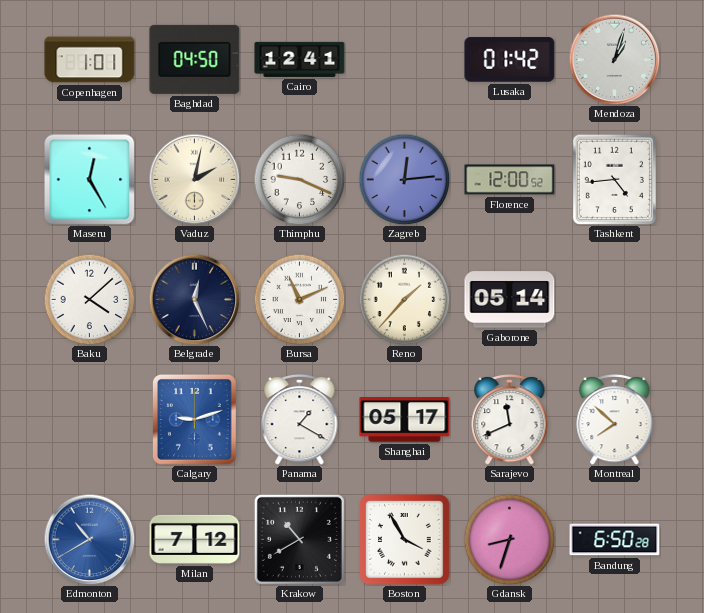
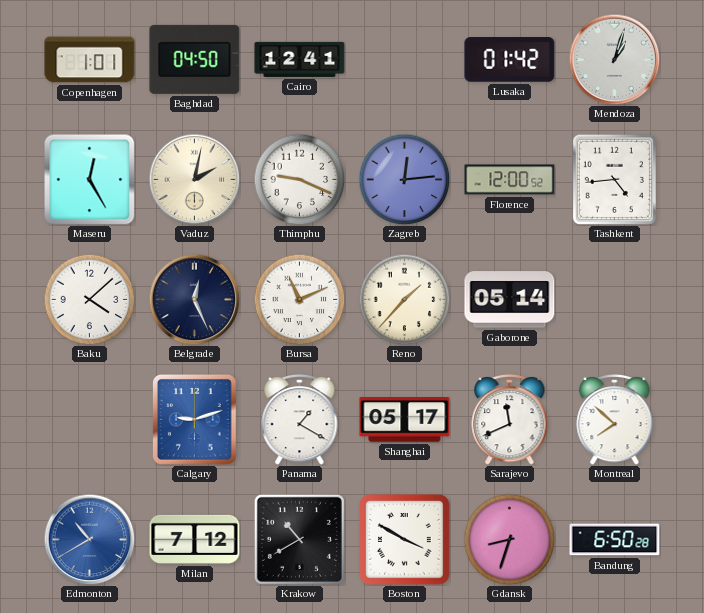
Boston: 3:55 -> 3:50 (405, 540)
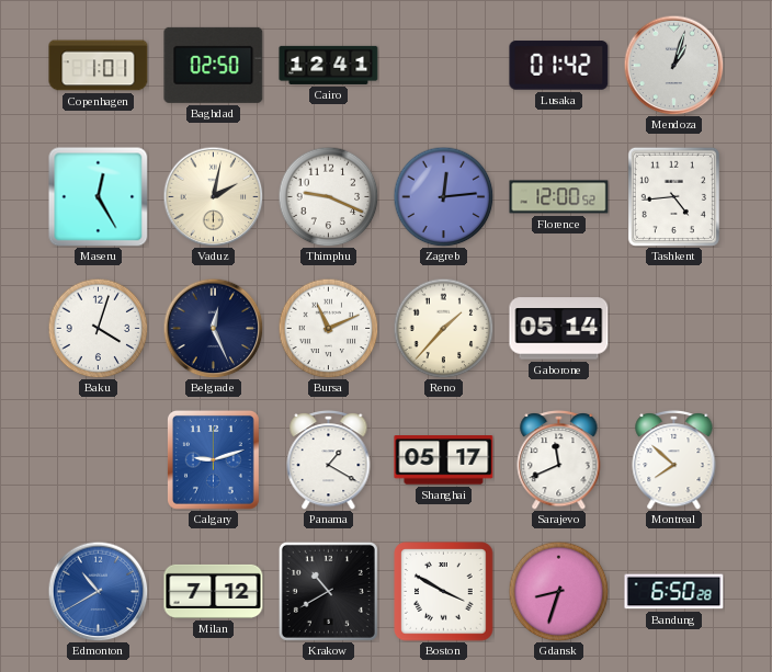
Baghdad: 04:50 -> 02:50 (214, 65)
Baku: 4:08 -> 4:03 (98, 328)
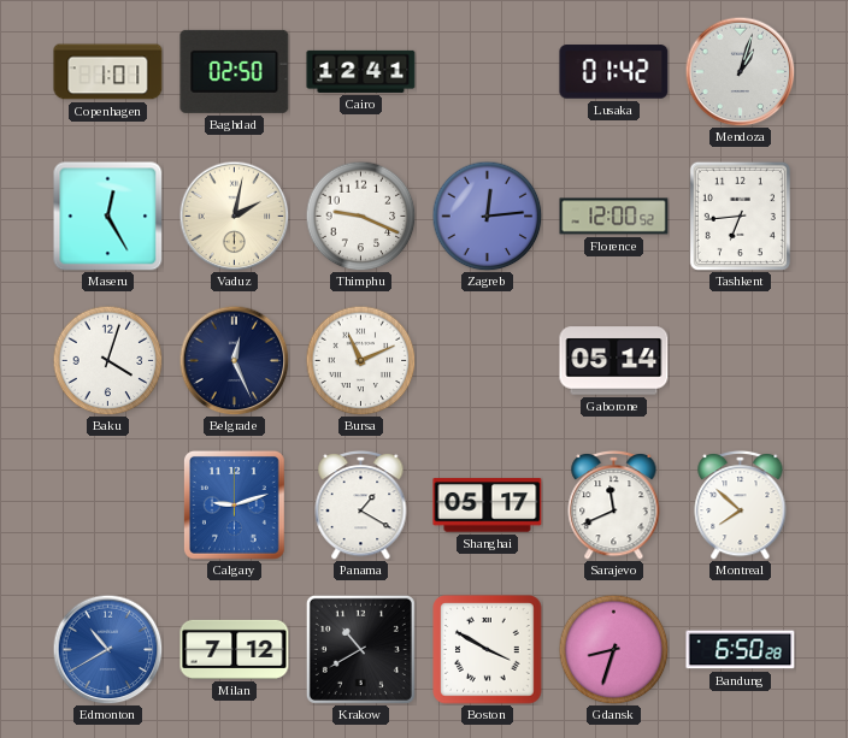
Tashkent: 4:44 -> 6:44 (740, 216)
Reno: 1:37 -> none (443, 328)
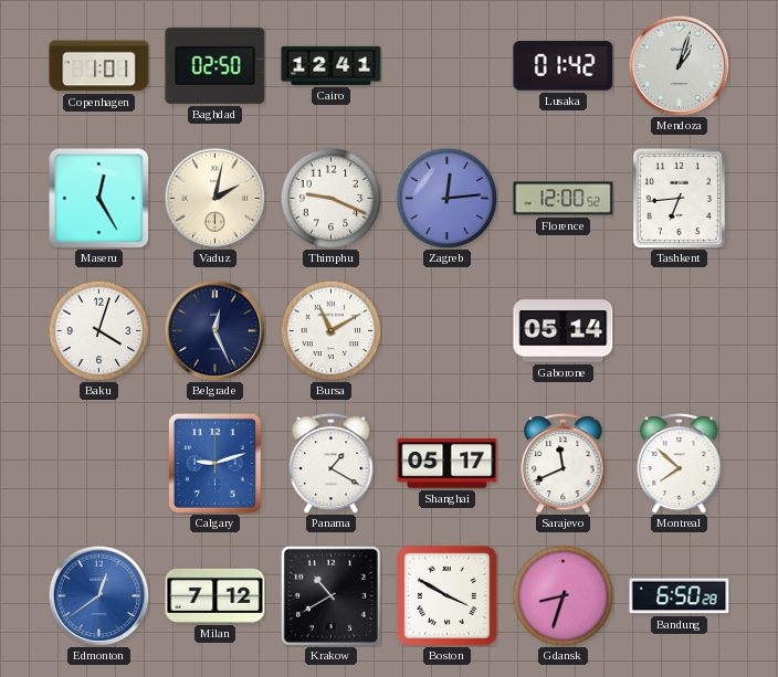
Bursa: 11:11 -> 11:10 (330, 330)
Edmonton: 10:40 -> 12:39 (98, 595)
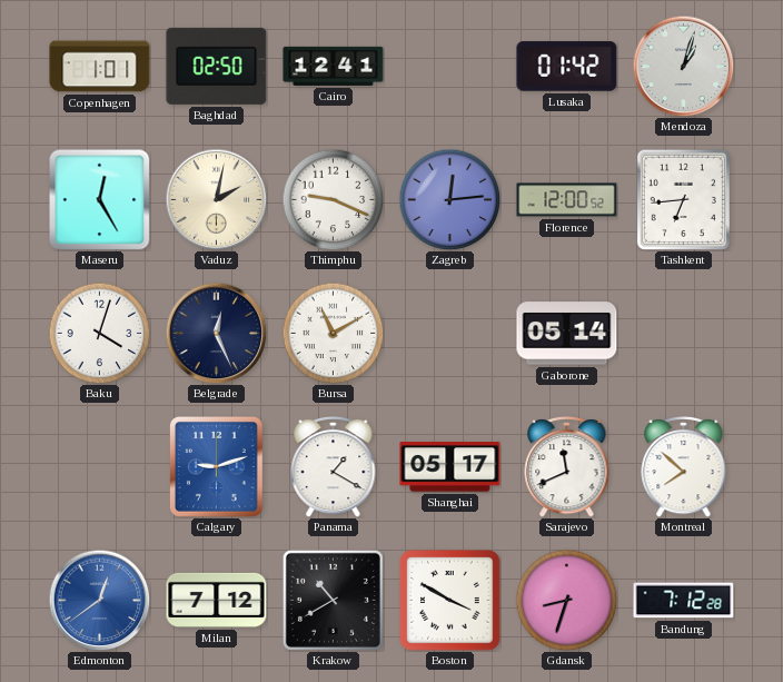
Bandung: 6:50 -> 7:12 (684, 601)
